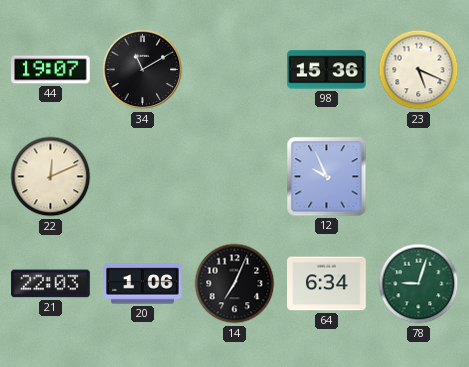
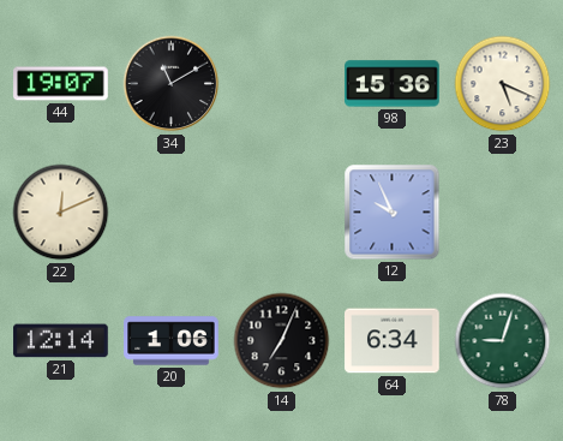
21: 22:03 -> 12:14 (61, 341)
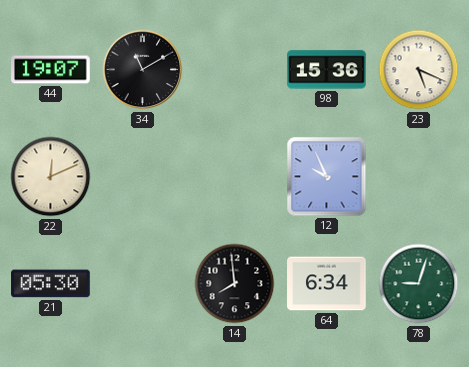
21: 12:14 -> 05:30 (51, 284)
20: 1:06 -> none (172, 341)
14: 7:04 -> 7:59 (235, 284)
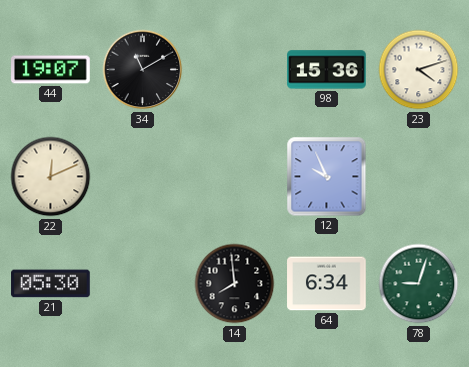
23: 5:19 -> 4:12 (419, 70)
